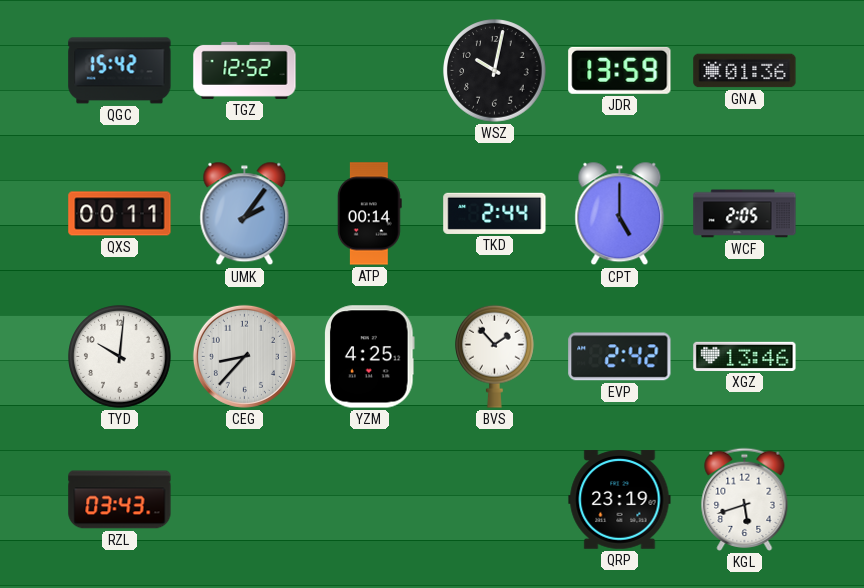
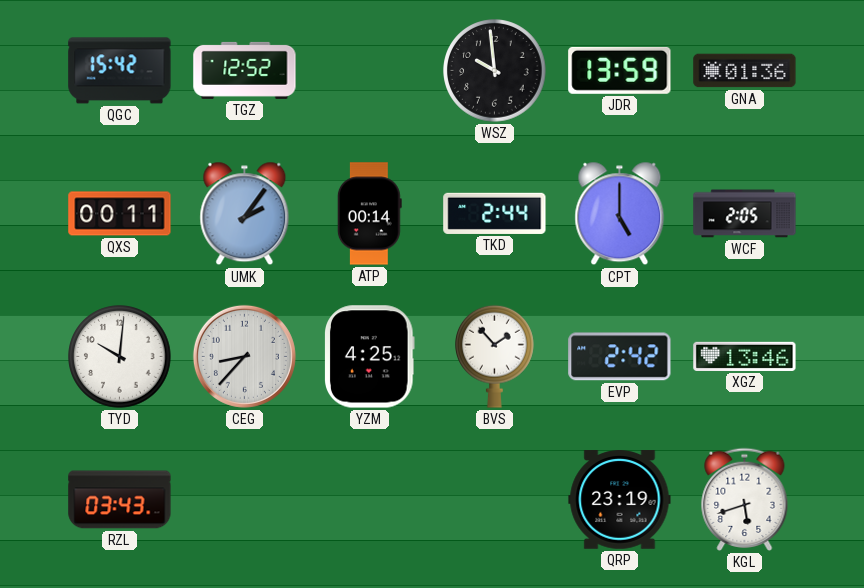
WSZ: 10:02 -> 9:59 (495, 71)
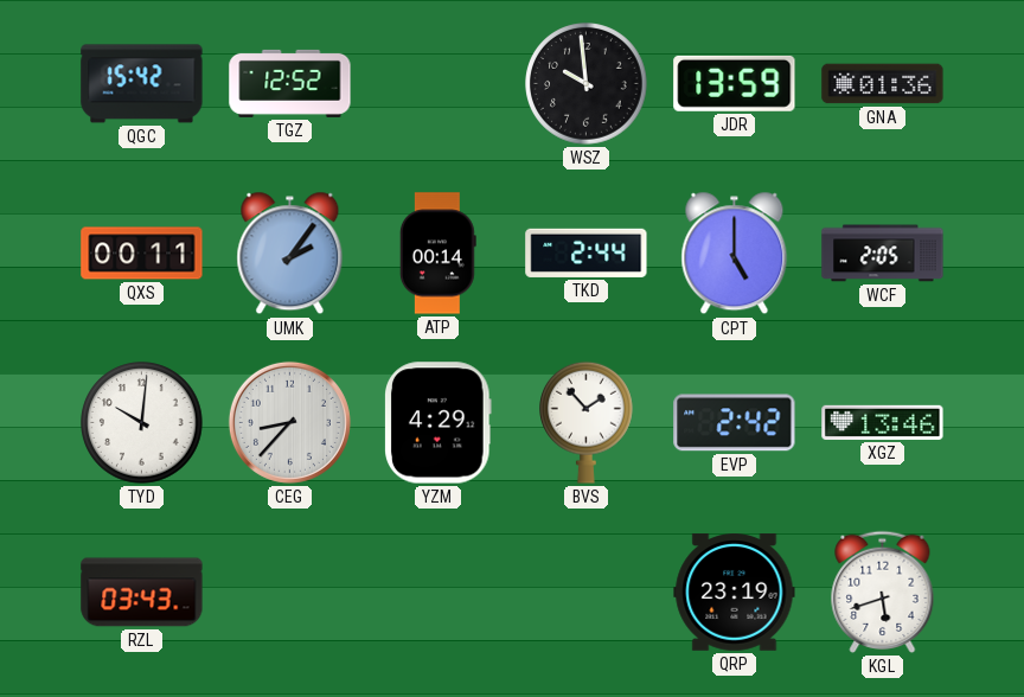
YZM: 4:25 -> 4:29 (439, 423)
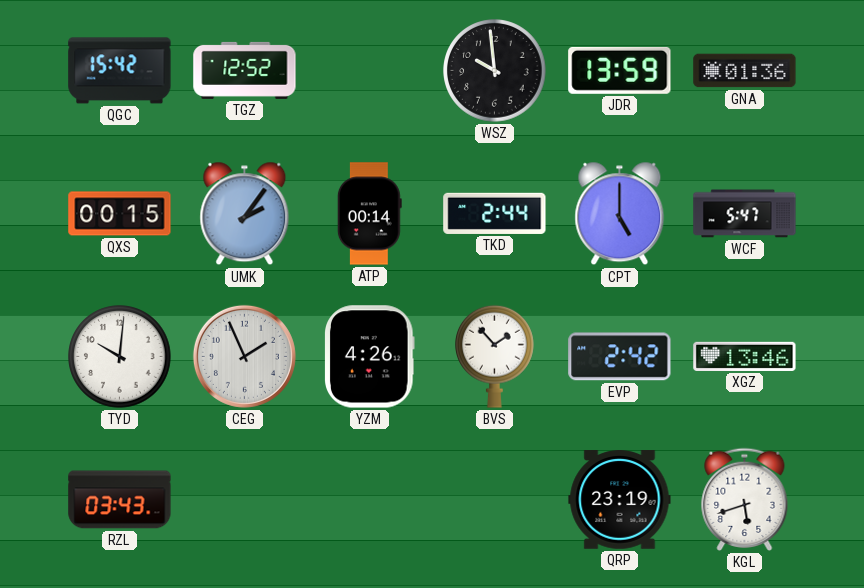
QXS: 00:11 -> 00:15 (120, 214)
WCF: 2:05 -> 5:47 (745, 214)
CEG: 8:37 -> 1:56 (244, 356)
YZM: 4:29 -> 4:26 (370, 357)
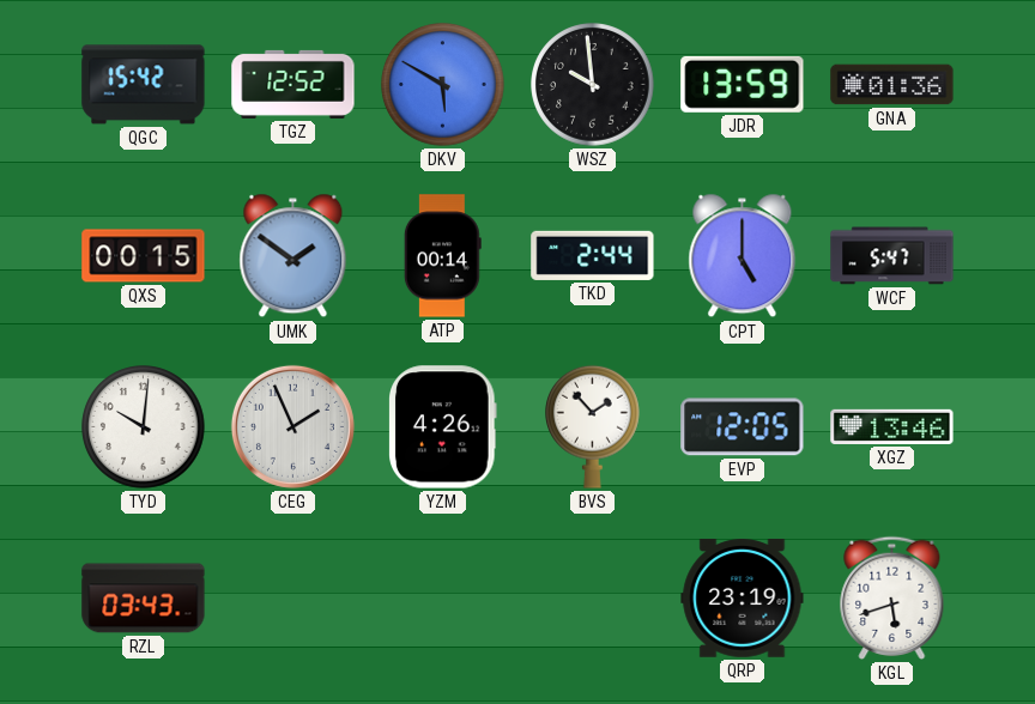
DKV: none -> 5:50 (443, 85)
UMK: 2:06 -> 1:51 (293, 256)
EVP: 2:42 -> 12:05 (743, 427)
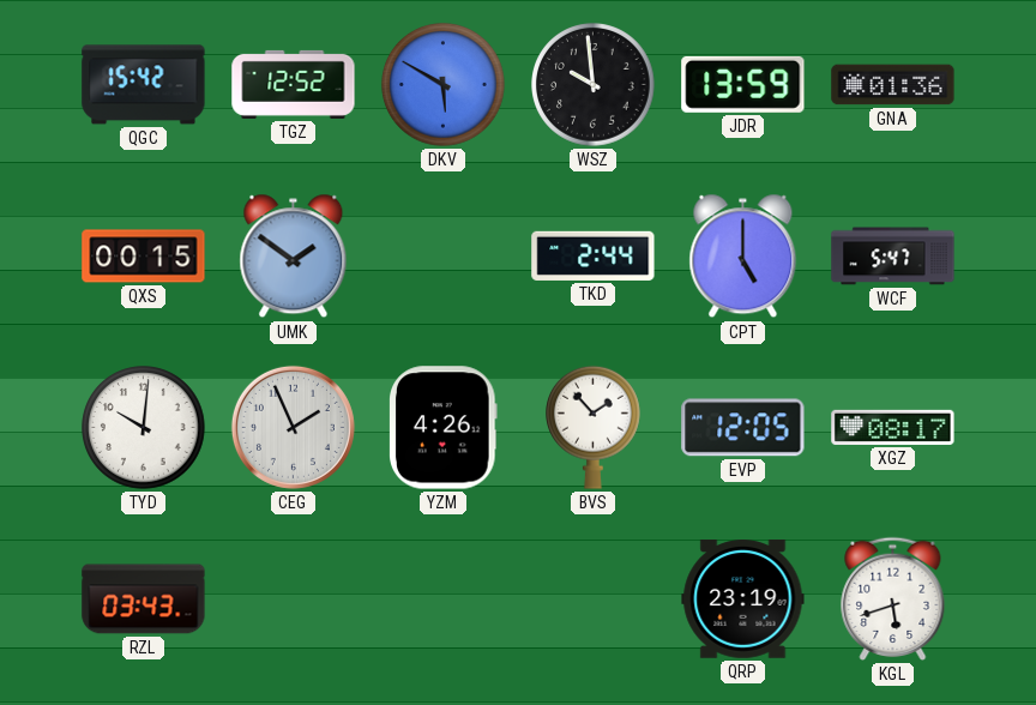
ATP: 00:14 -> none (442, 256)
XGZ: 13:46 -> 08:17 (893, 427)
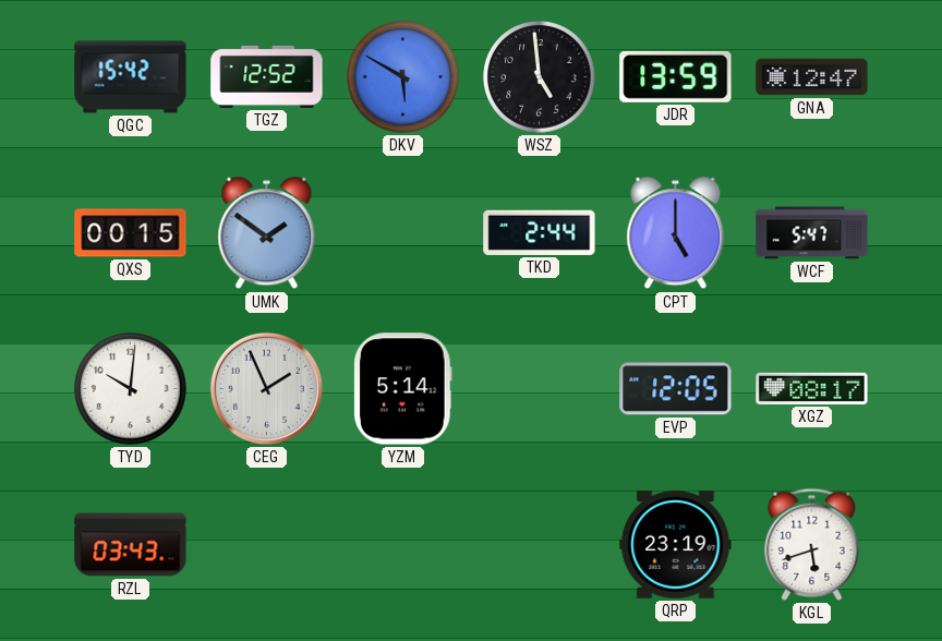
WSZ: 9:59 -> 4:59 (540, 77)
GNA: 01:36 -> 12:47 (812, 77)
YZM: 4:26 -> 5:14 (403, 389)
BVS: 1:53 -> none (594, 427)
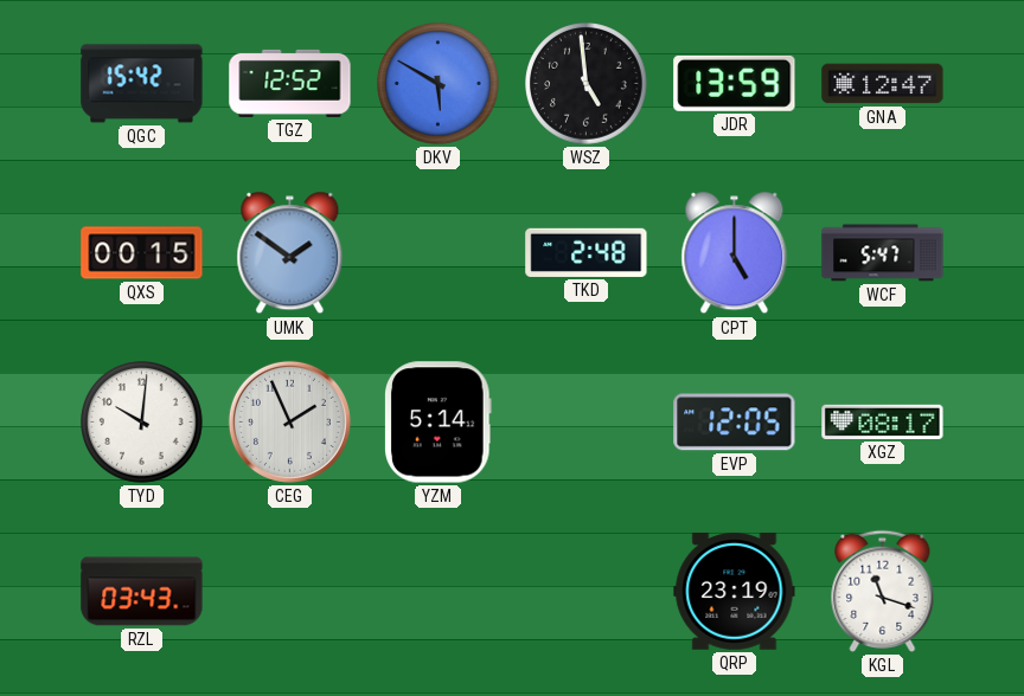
TKD: 2:44 -> 2:48 (587, 252)
KGL: 5:42 -> 11:18 (883, 591)
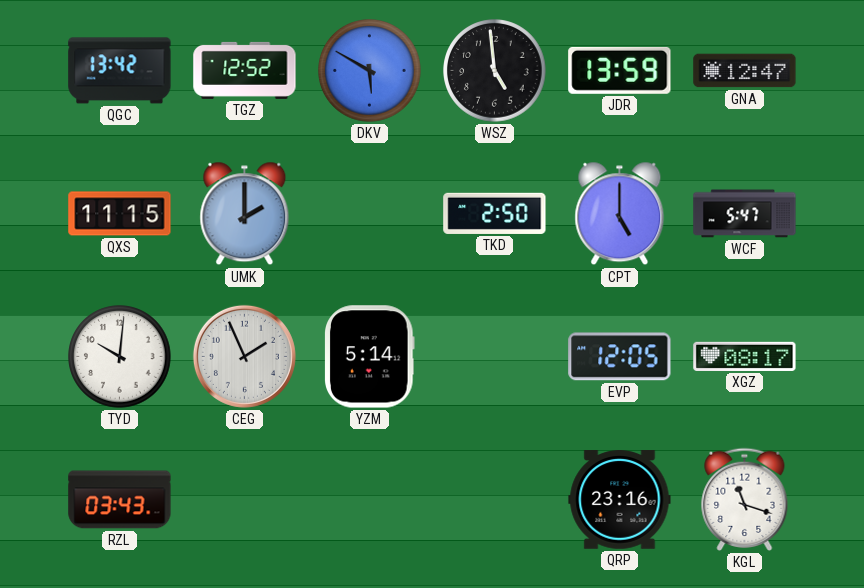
QGC: 15:42 -> 13:42 (120, 71)
QXS: 00:15 -> 11:15 (120, 214)
UMK: 1:51 -> 2:00 (245, 214)
TKD: 2:48 -> 2:50 (495, 213)
QRP: 23:19 -> 23:16 (620, 500)
